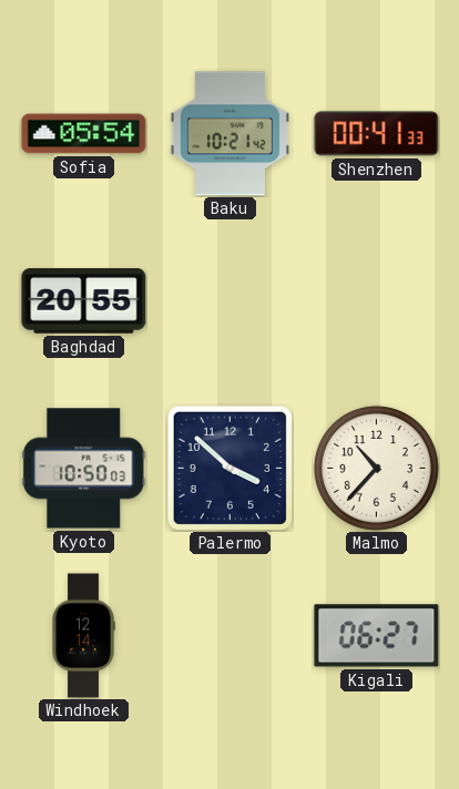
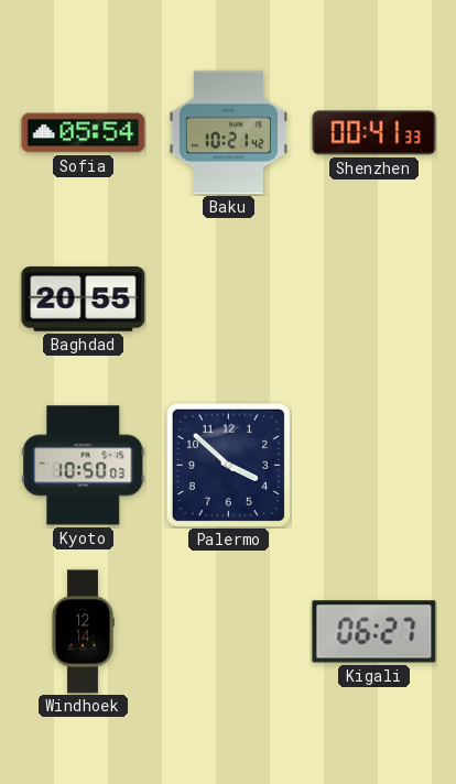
Malmo: 10:37 -> none (376, 468)
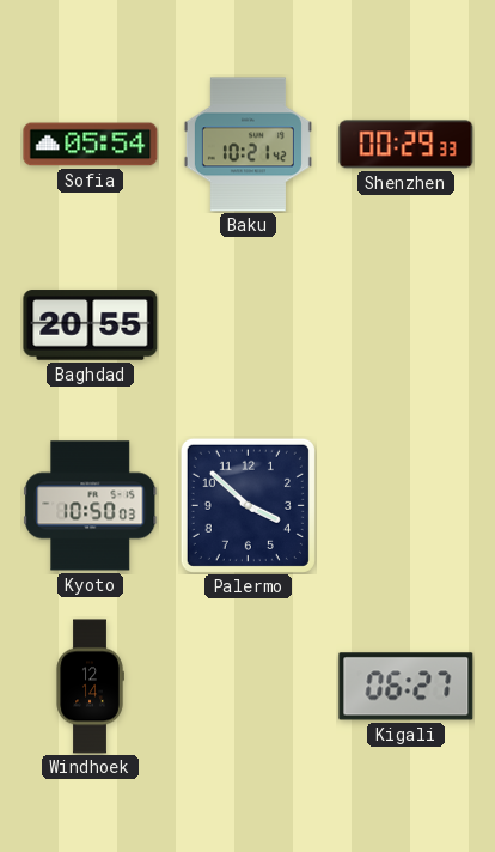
Shenzhen: 00:41 -> 00:29 (407, 145)
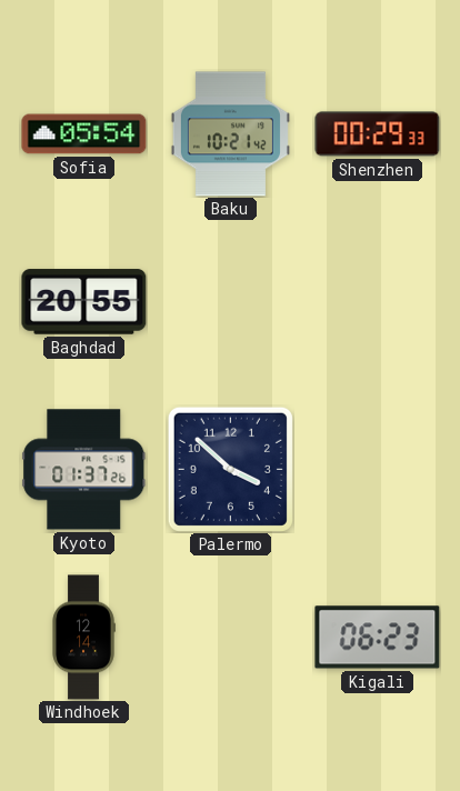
Kyoto: 10:50 -> 01:37 (84, 470)
Kigali: 06:27 -> 06:23 (378, 638)
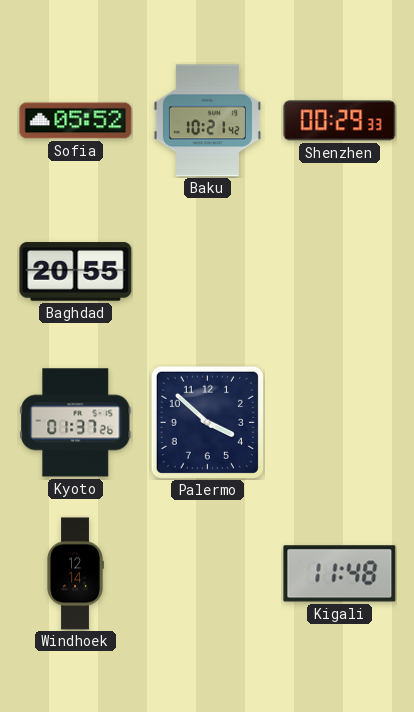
Sofia: 05:54 -> 05:52 (76, 121)
Kigali: 06:23 -> 11:48 (340, 574)
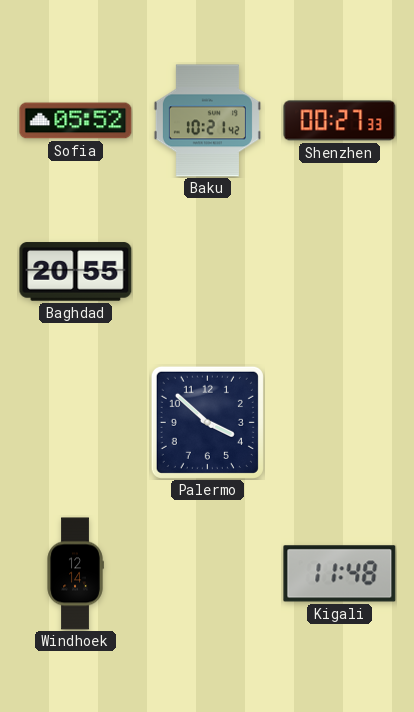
Shenzhen: 00:29 -> 00:27 (340, 121)
Kyoto: 01:37 -> none (76, 423)
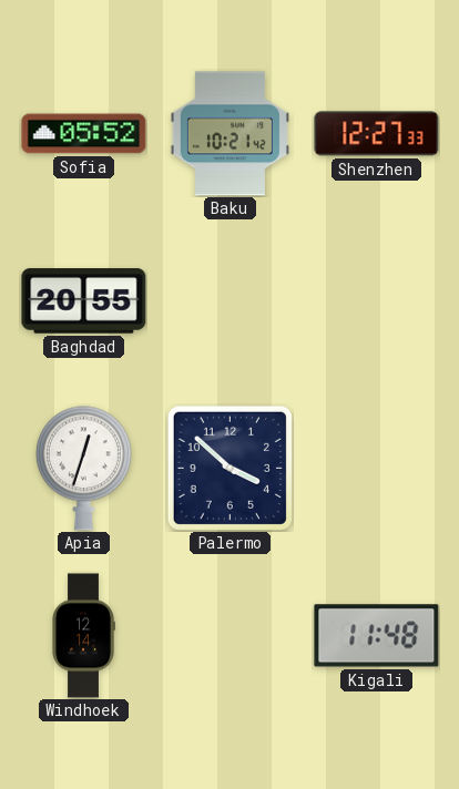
Shenzhen: 00:27 -> 12:27 (377, 134)
Apia: none -> 12:33 (83, 468)
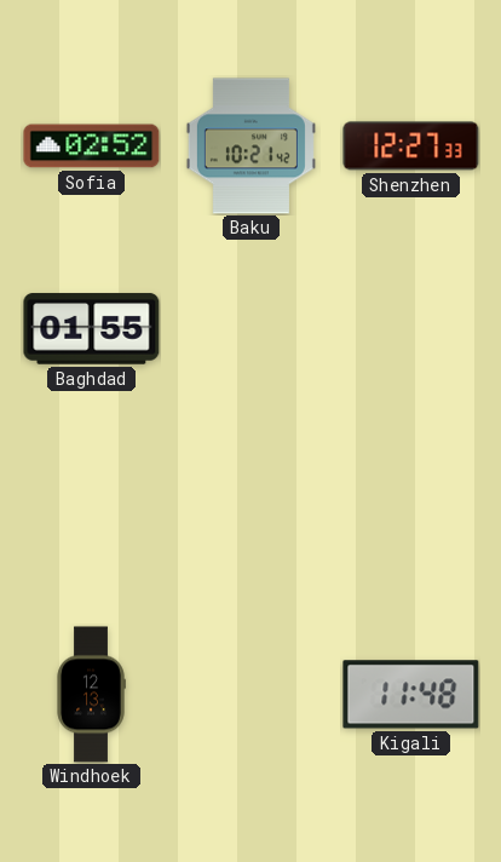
Sofia: 05:52 -> 02:52 (92, 146)
Baghdad: 20:55 -> 01:55 (92, 329)
Apia: 12:33 -> none (83, 468)
Palermo: 3:52 -> none (229, 468)
Windhoek: 12:14 -> 12:13 (91, 695)
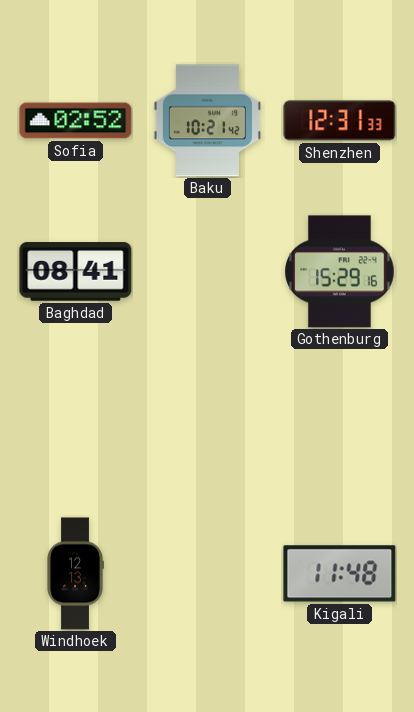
Shenzhen: 12:27 -> 12:31 (340, 121)
Baghdad: 01:55 -> 08:41 (76, 272)
Gothenburg: none -> 15:29 (340, 272)
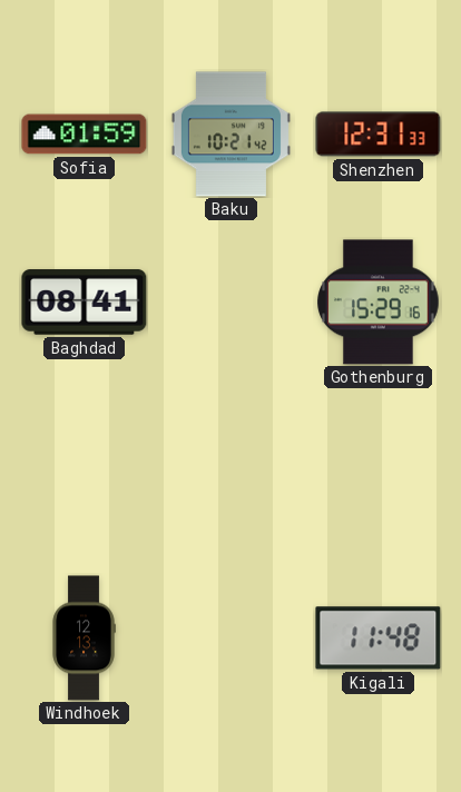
Sofia: 02:52 -> 01:59 (85, 135)
